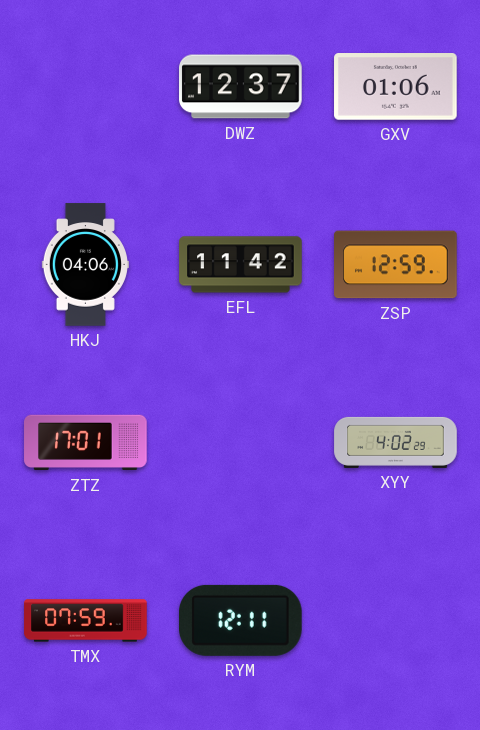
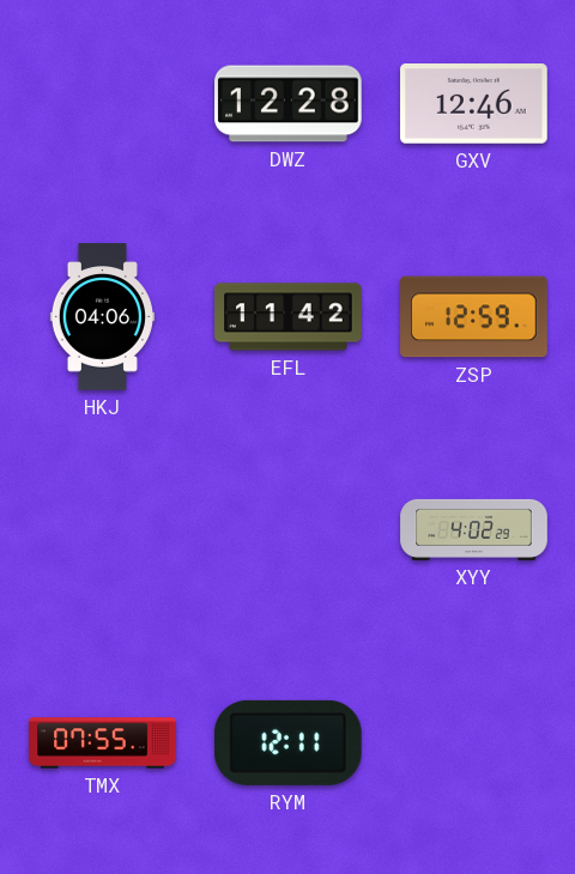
DWZ: 12:37 -> 12:28 (289, 104)
GXV: 01:06 -> 12:46 (474, 104)
ZTZ: 17:01 -> none (86, 443)
TMX: 07:59 -> 07:55 (103, 743)
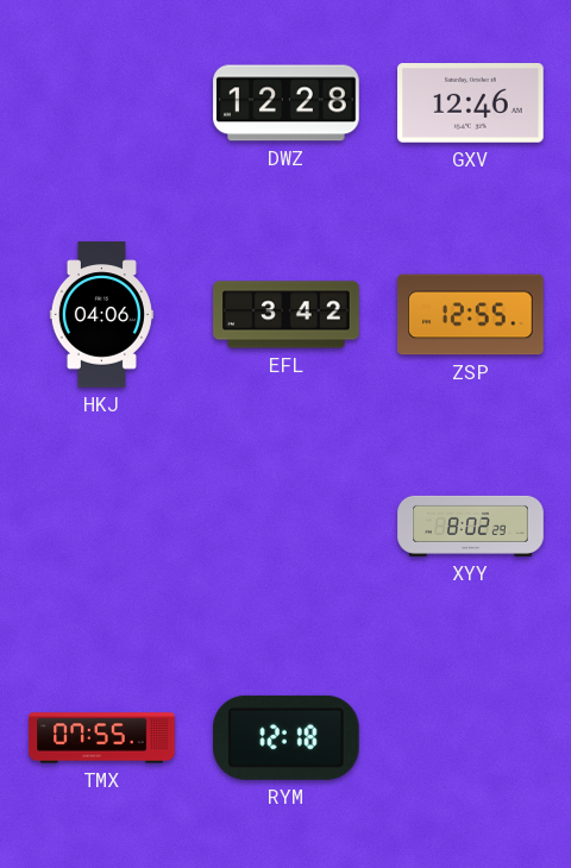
EFL: 11:42 -> 3:42 (287, 315)
ZSP: 12:59 -> 12:55 (471, 315)
XYY: 4:02 -> 8:02 (471, 526)
RYM: 12:11 -> 12:18 (287, 737)
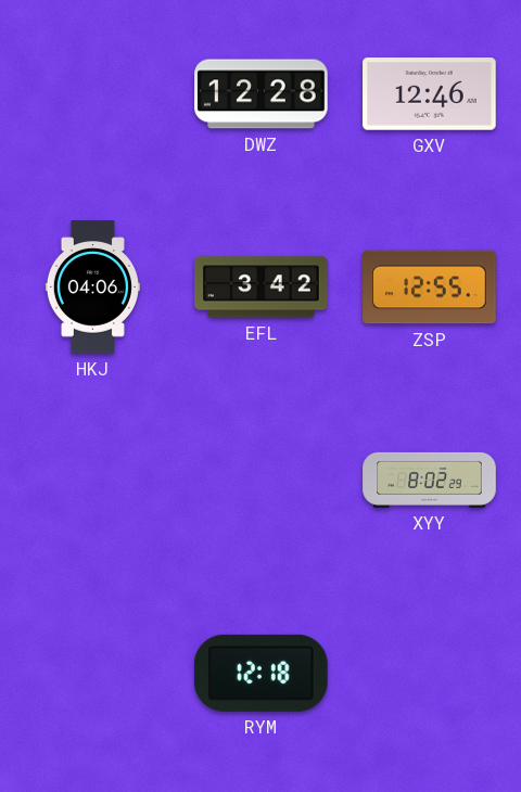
TMX: 07:55 -> none (102, 738)
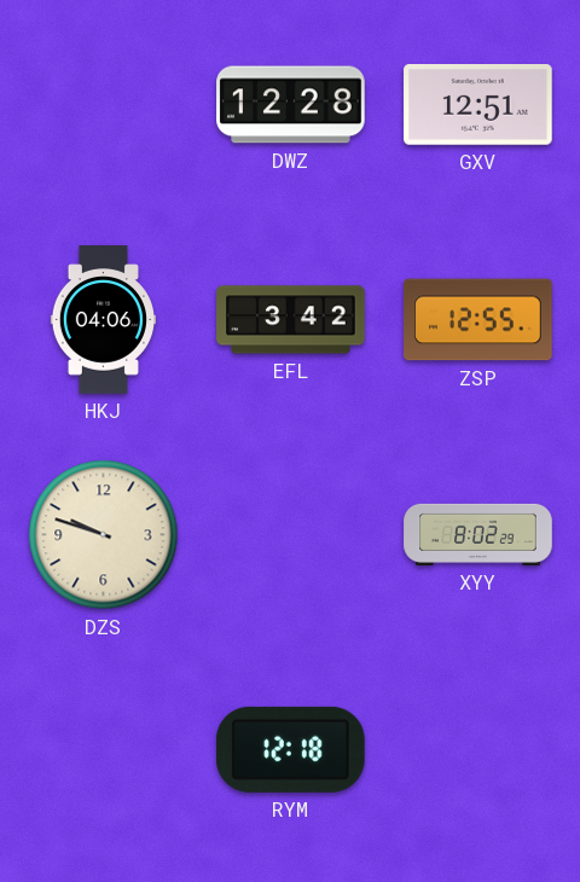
GXV: 12:46 -> 12:51 (478, 105)
DZS: none -> 9:48 (104, 535)
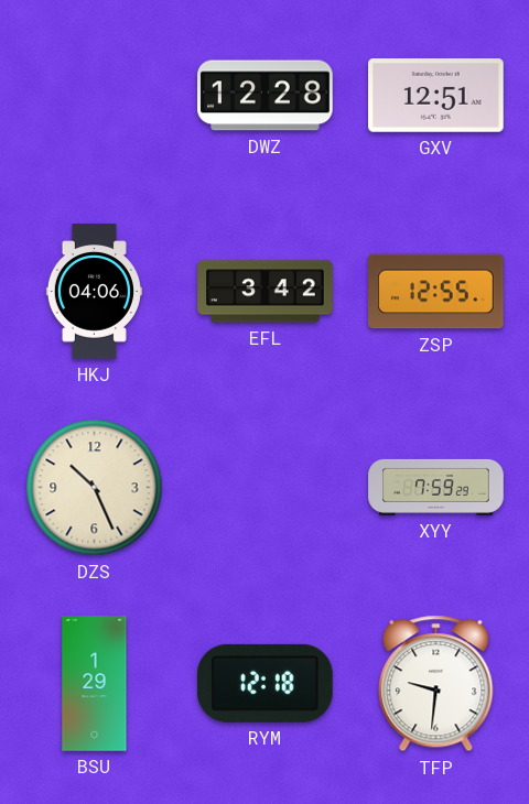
DZS: 9:48 -> 10:26 (95, 488)
XYY: 8:02 -> 7:59 (436, 487)
BSU: none -> 1:29 (95, 684)
TFP: none -> 9:31 (436, 684)
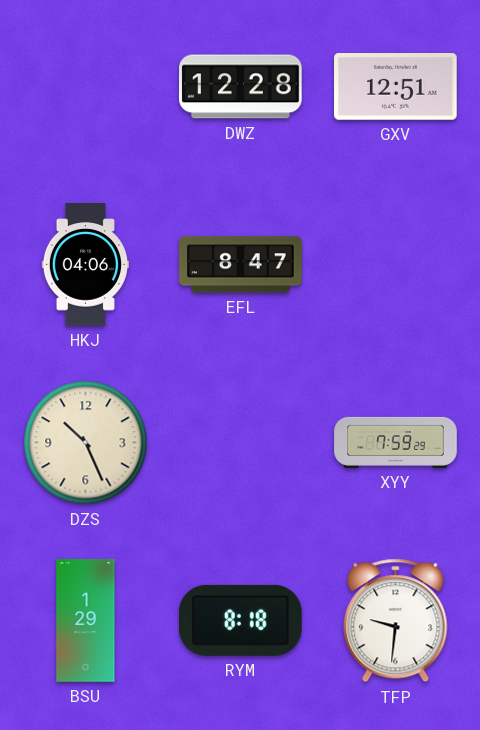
EFL: 3:42 -> 8:47 (241, 265)
ZSP: 12:55 -> none (436, 292)
RYM: 12:18 -> 8:18 (241, 620)
